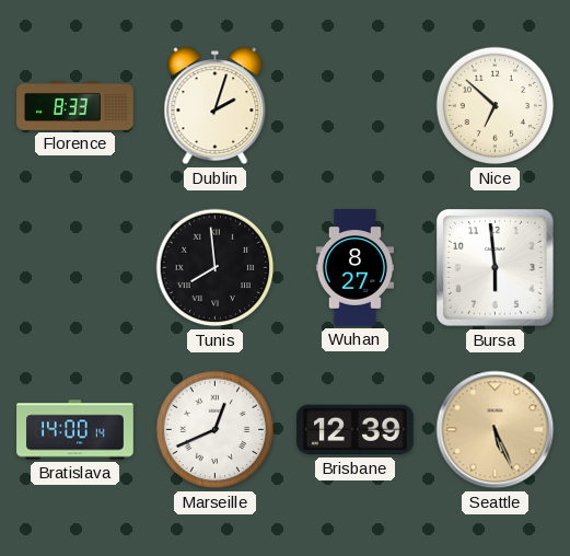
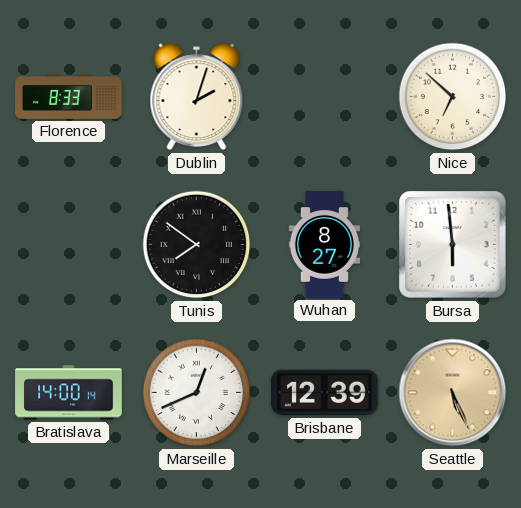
Tunis: 7:59 -> 7:51 (197, 245)
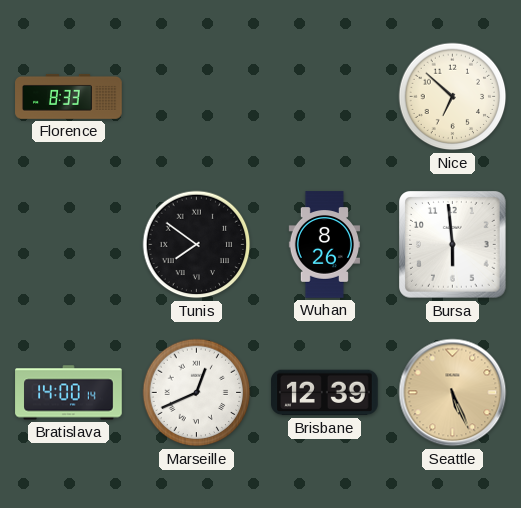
Dublin: 2:03 -> none (197, 97)
Wuhan: 8:27 -> 8:26 (324, 245)
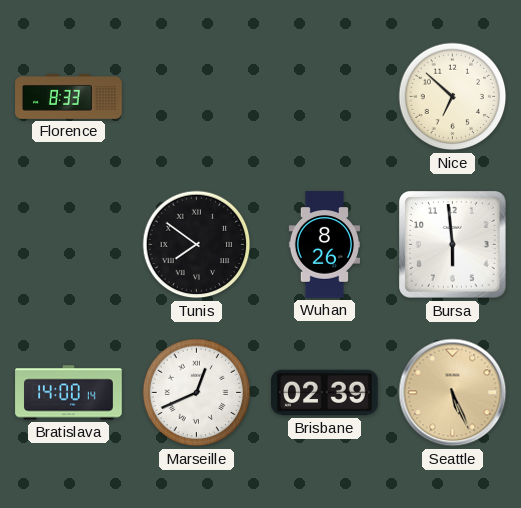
Brisbane: 12:39 -> 02:39 (325, 393)
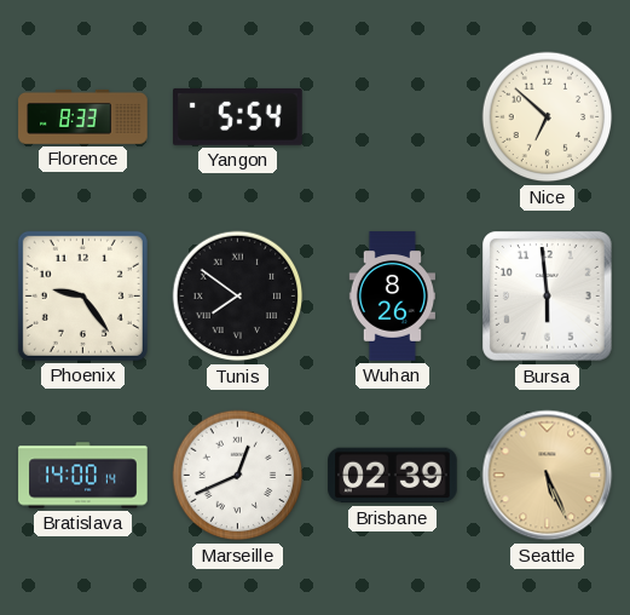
Yangon: none -> 5:54 (238, 116)
Phoenix: none -> 9:24 (82, 295)
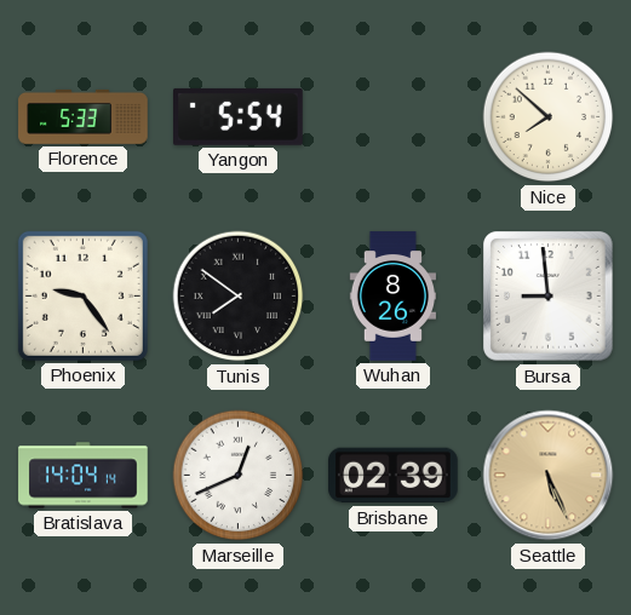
Florence: 8:33 -> 5:33 (84, 116)
Nice: 6:52 -> 7:52 (549, 117)
Bursa: 5:59 -> 8:59 (549, 297)
Bratislava: 14:00 -> 14:04 (84, 476)
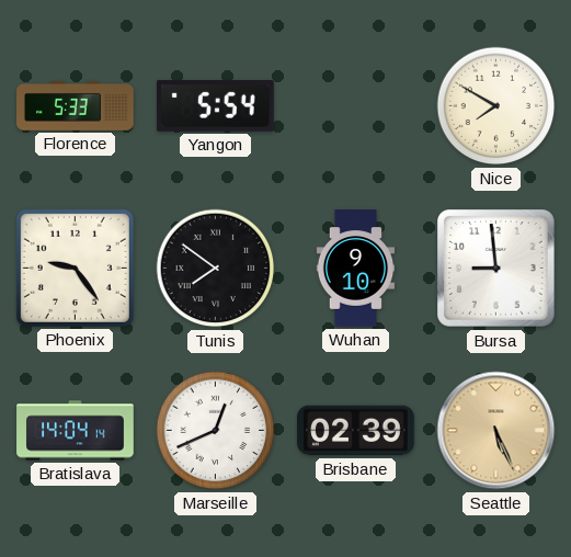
Nice: 7:52 -> 7:50 (496, 106)
Wuhan: 8:26 -> 9:10 (355, 269)
